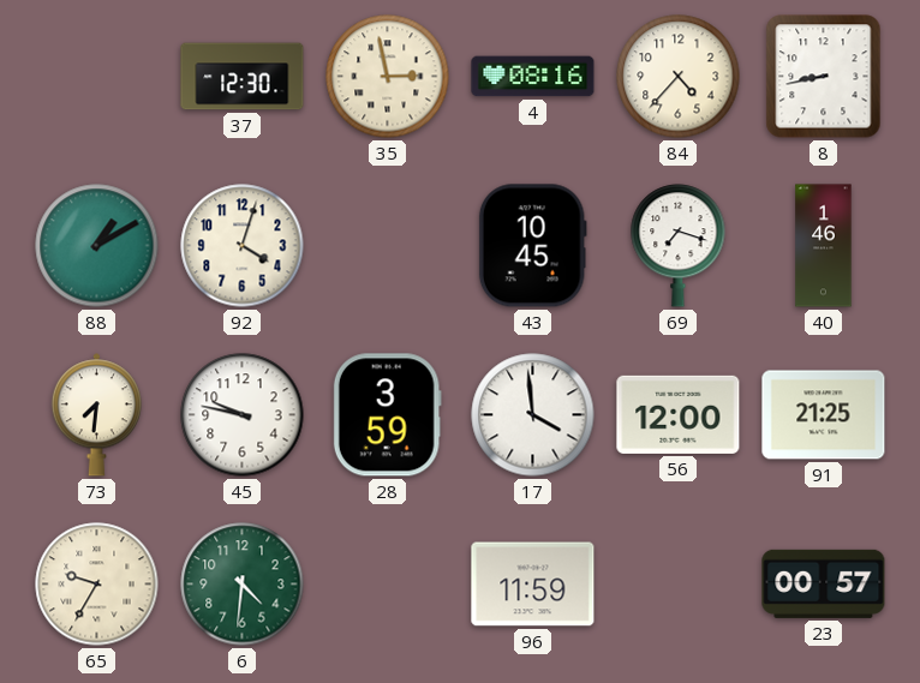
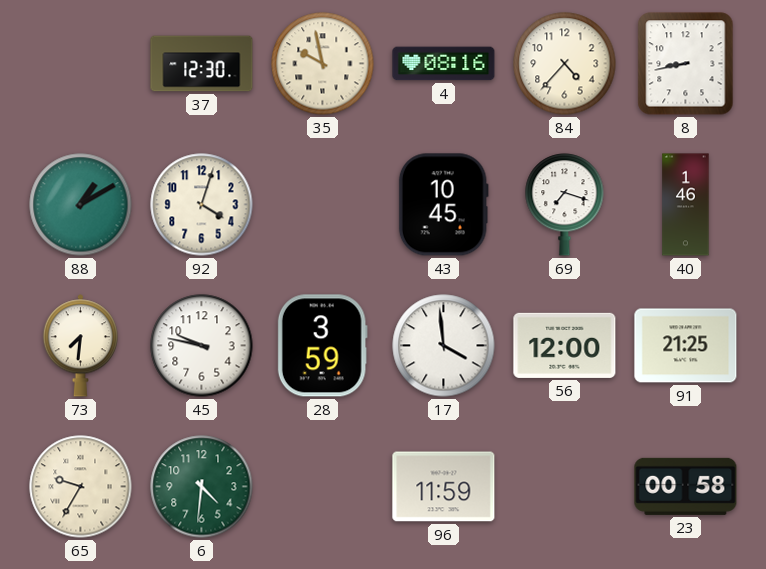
35: 2:58 -> 9:58 (323, 64)
23: 00:57 -> 00:58 (686, 486)
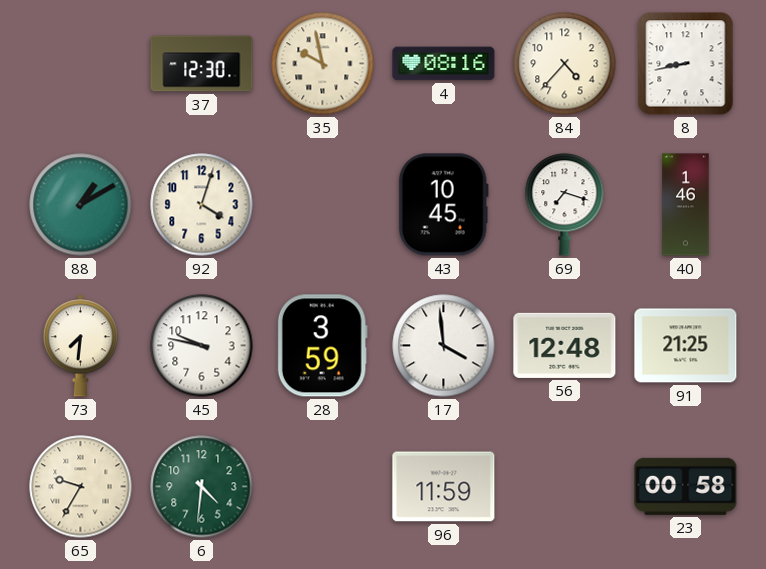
56: 12:00 -> 12:48 (565, 345)
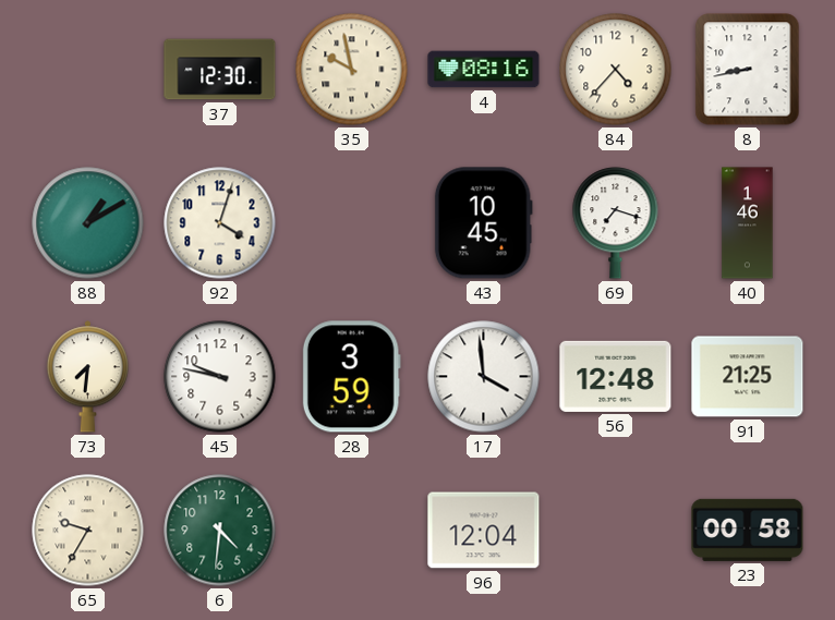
96: 11:59 -> 12:04 (484, 531)
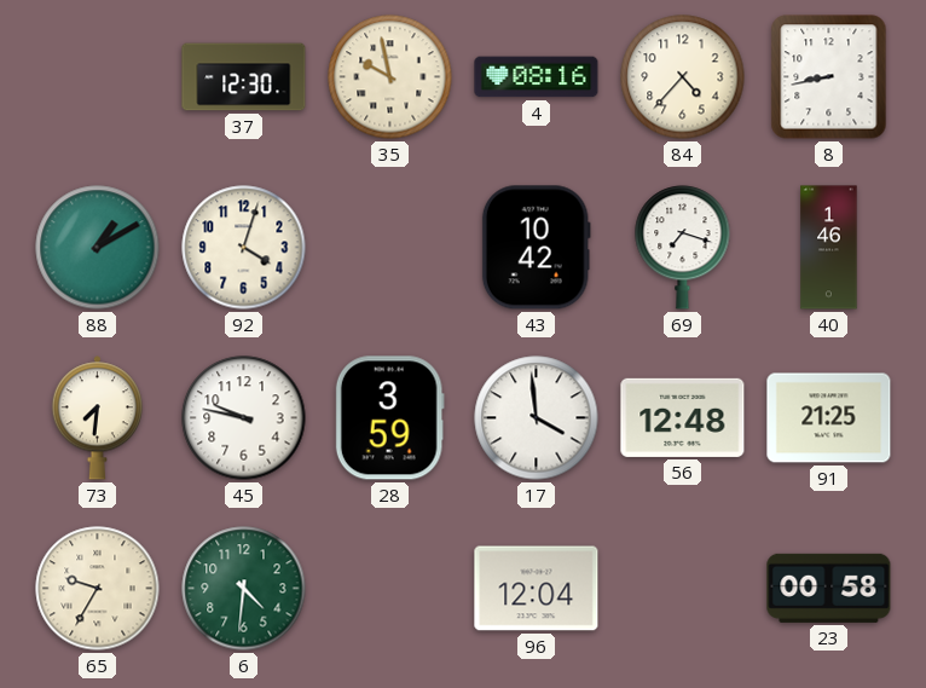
43: 10:45 -> 10:42 (536, 248)
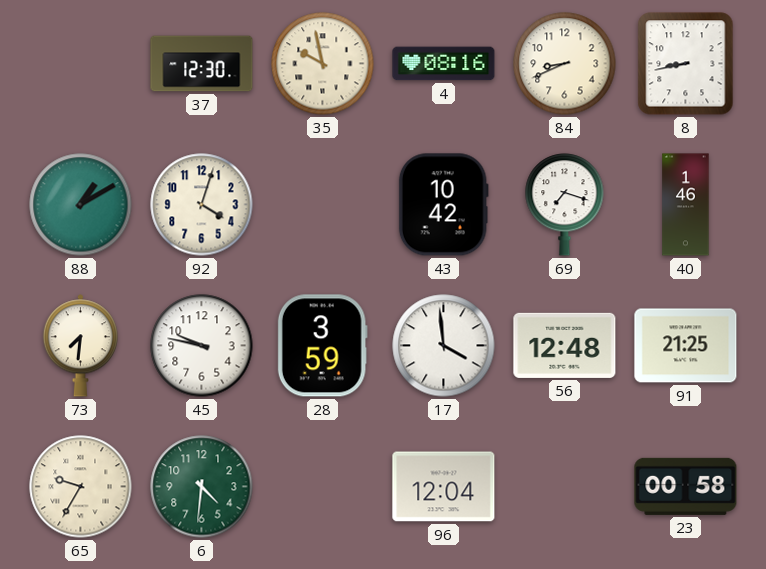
84: 4:37 -> 8:41 (565, 64)
